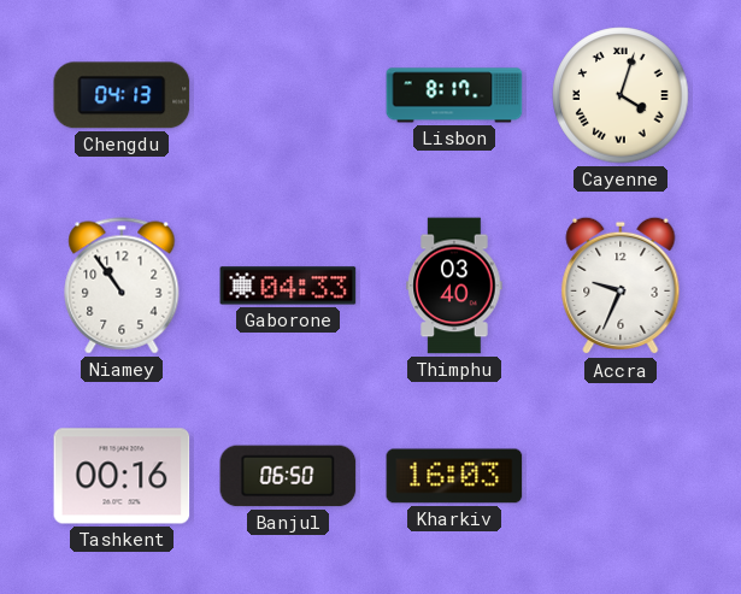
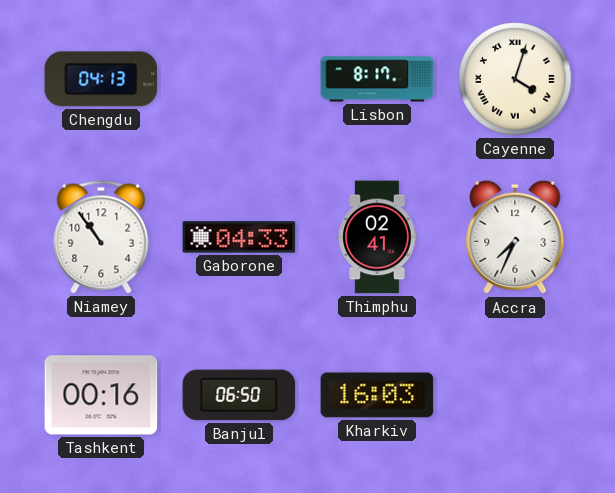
Thimphu: 03:40 -> 02:41 (377, 237)
Accra: 9:34 -> 7:34 (515, 237)
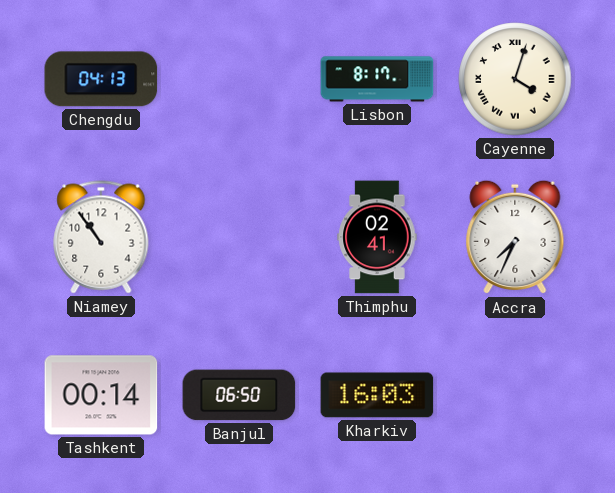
Gaborone: 04:33 -> none (239, 237)
Tashkent: 00:16 -> 00:14 (101, 395)
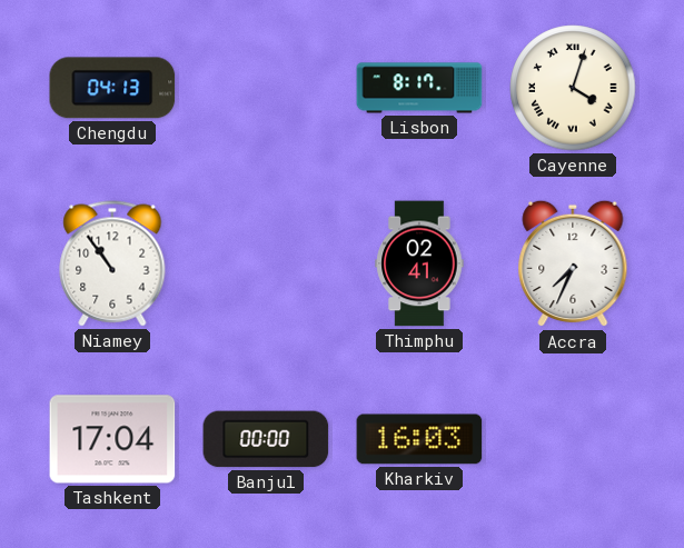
Tashkent: 00:14 -> 17:04 (112, 439)
Banjul: 06:50 -> 00:00 (266, 439)
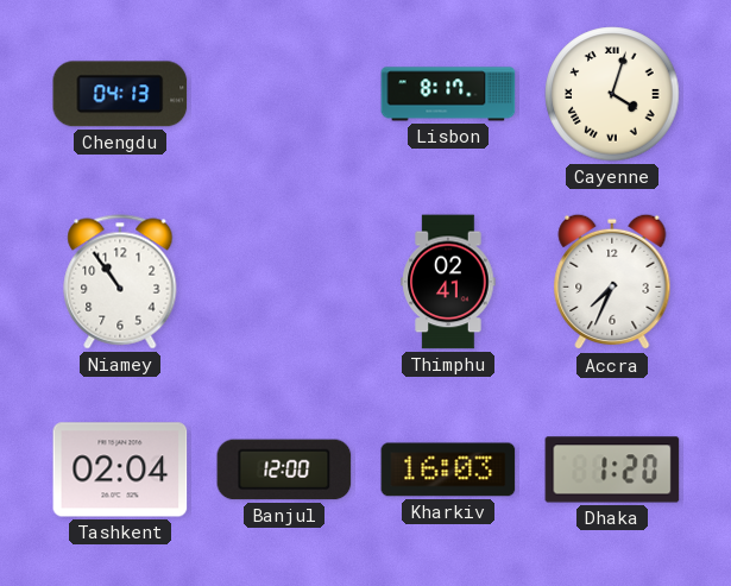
Tashkent: 17:04 -> 02:04 (120, 470)
Banjul: 00:00 -> 12:00 (284, 470)
Dhaka: none -> 1:20 (612, 470)
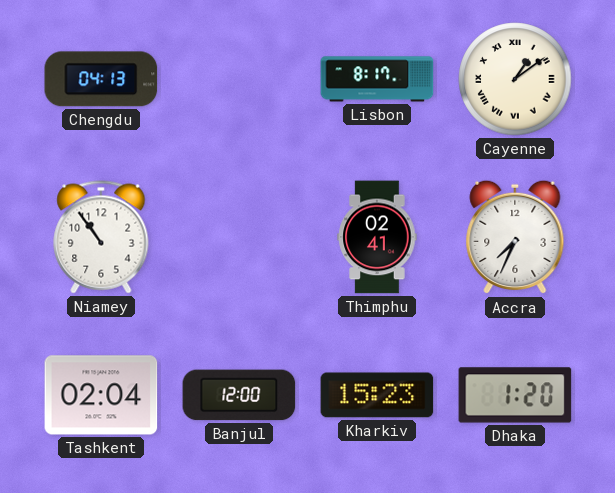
Cayenne: 4:03 -> 1:09 (515, 79)
Kharkiv: 16:03 -> 15:23 (377, 395)
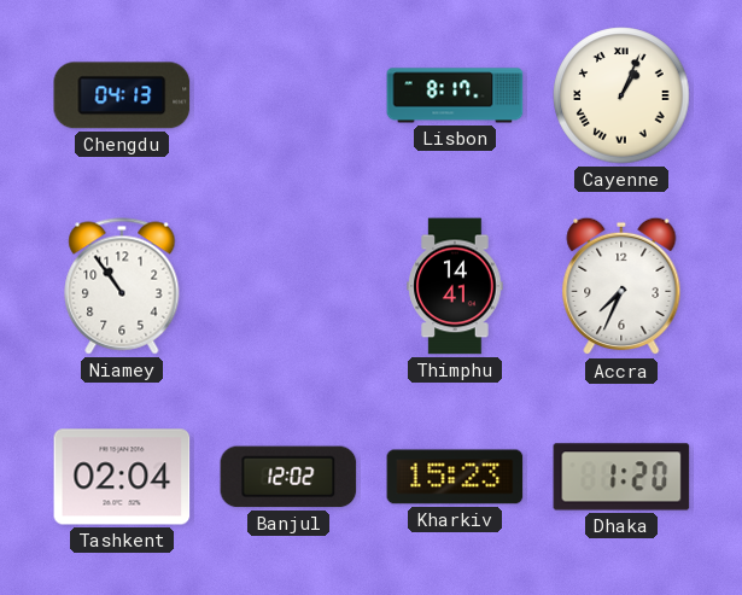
Cayenne: 1:09 -> 1:04 (621, 95)
Thimphu: 02:41 -> 14:41 (455, 286)
Banjul: 12:00 -> 12:02 (288, 477)
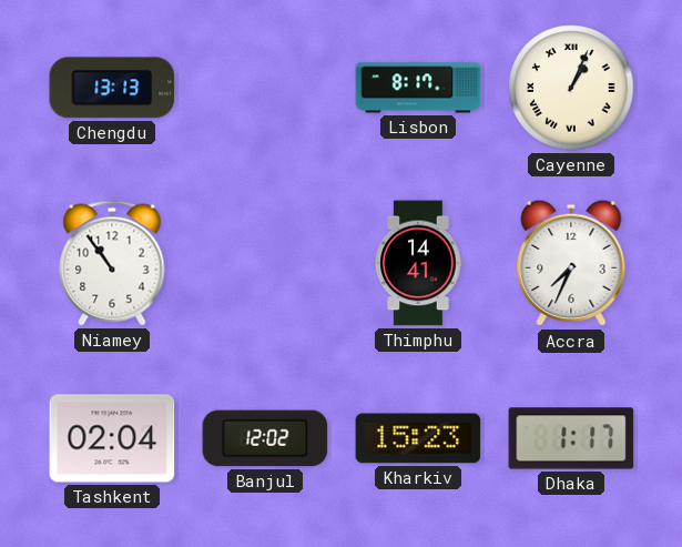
Chengdu: 04:13 -> 13:13 (112, 88)
Dhaka: 1:20 -> 1:17 (571, 438)
